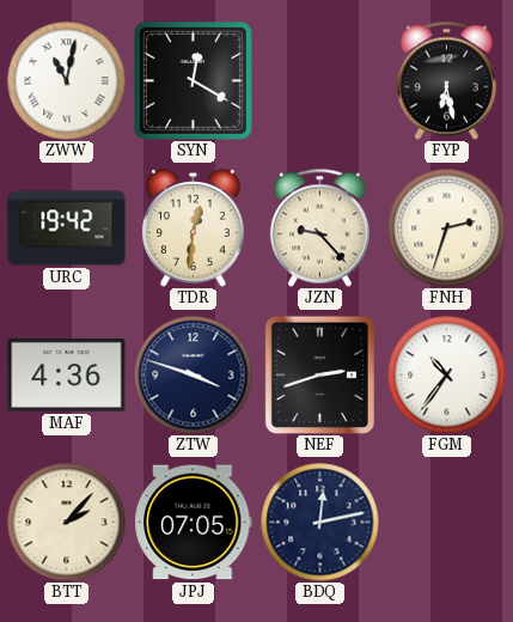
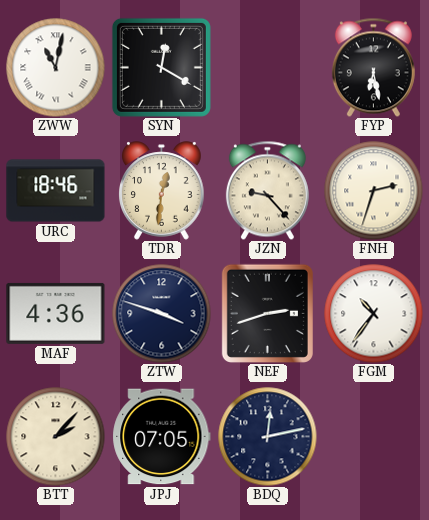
URC: 19:42 -> 18:46 (56, 191)
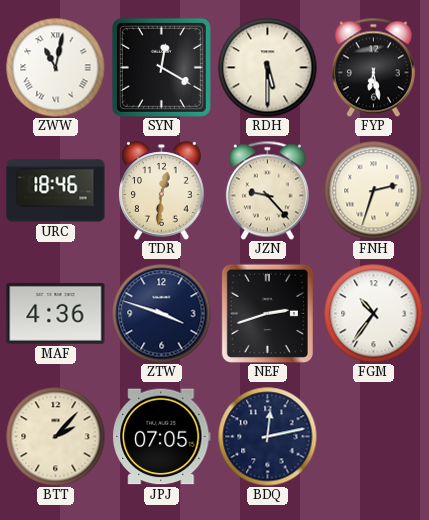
RDH: none -> 5:30 (268, 68)
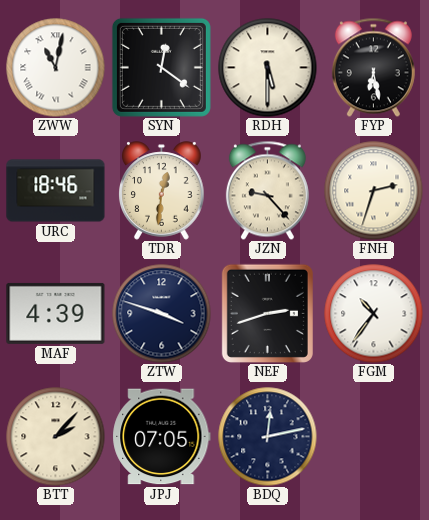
SYN: 12:20 -> 12:21 (161, 67)
MAF: 4:36 -> 4:39 (56, 313)
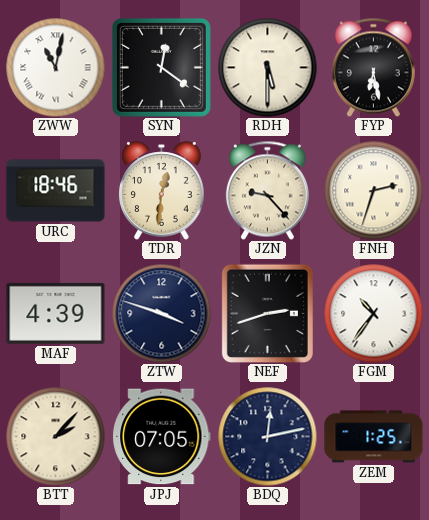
ZEM: none -> 1:25 (374, 437)
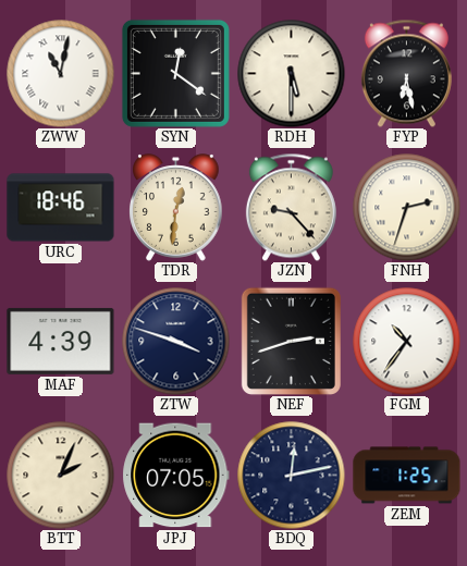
BTT: 2:07 -> 2:04 (61, 476)
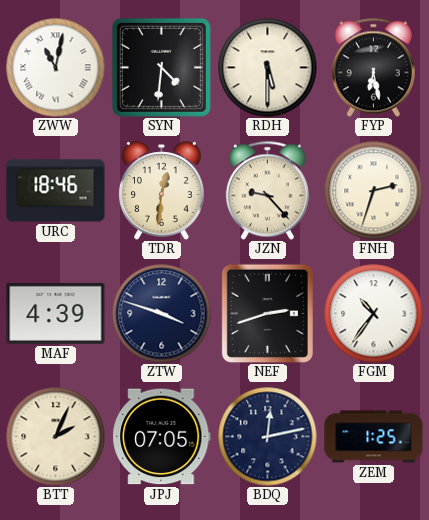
SYN: 12:21 -> 4:31 (161, 67)
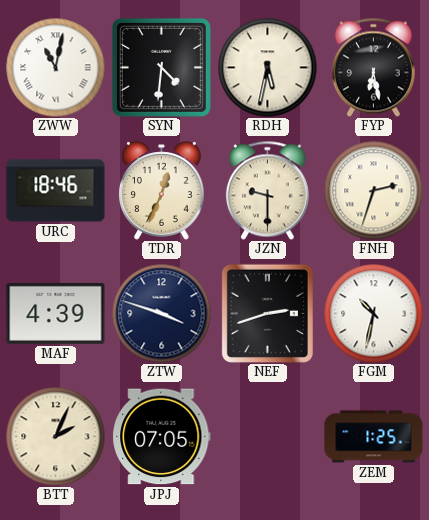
RDH: 5:30 -> 5:32 (268, 68)
TDR: 12:31 -> 12:34 (162, 191)
JZN: 9:23 -> 9:30 (267, 190)
FGM: 10:36 -> 10:32 (374, 314)
BDQ: 12:13 -> none (268, 437)
